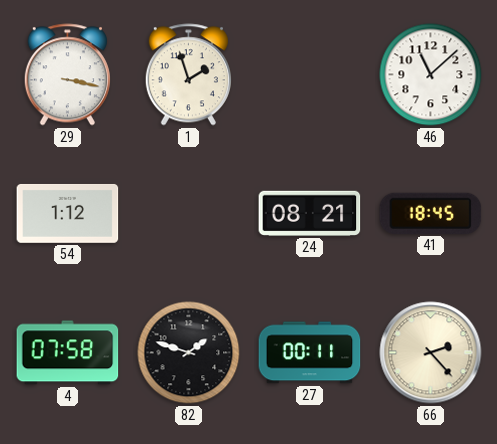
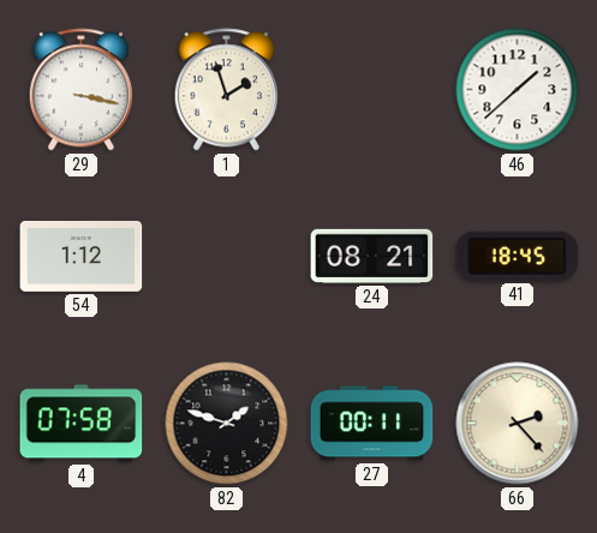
46: 11:08 -> 1:38 (518, 90)
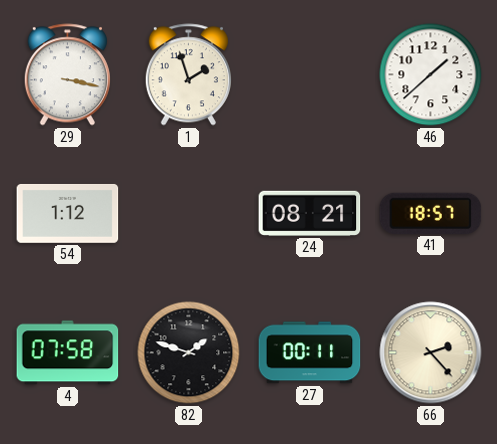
41: 18:45 -> 18:57 (431, 213)
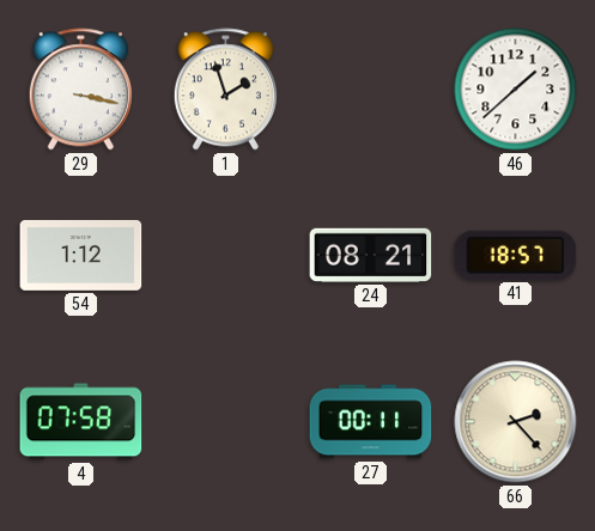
82: 1:48 -> none (189, 353)
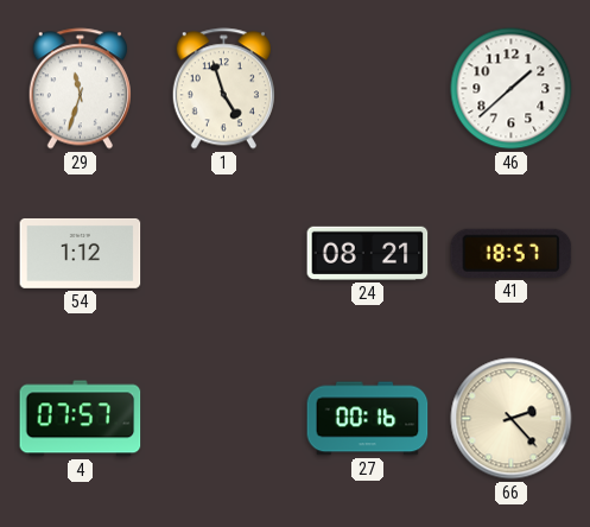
29: 3:17 -> 11:33 (80, 89)
1: 1:57 -> 4:57 (223, 89)
4: 07:58 -> 07:57 (81, 419)
27: 00:11 -> 00:16 (368, 419)
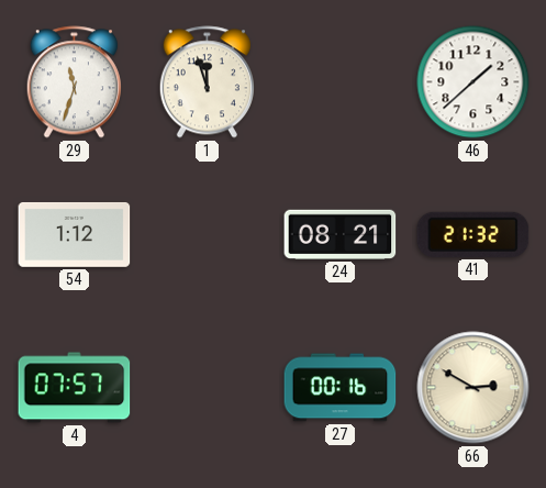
1: 4:57 -> 11:57 (207, 82)
41: 18:57 -> 21:32 (473, 234)
66: 2:23 -> 2:50 (473, 388)
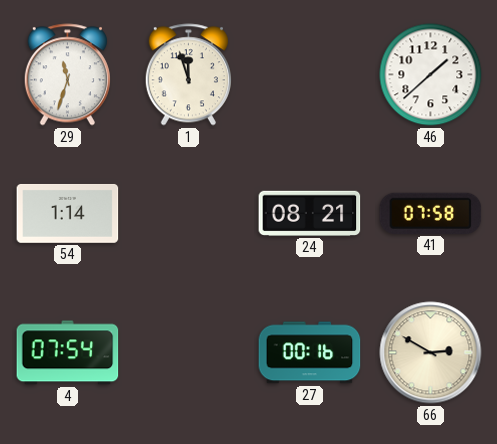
54: 1:12 -> 1:14 (68, 213)
41: 21:32 -> 07:58 (431, 213)
4: 07:57 -> 07:54 (68, 353)
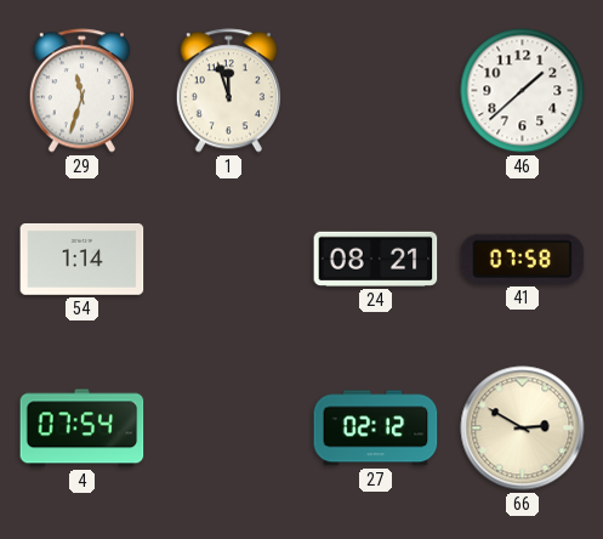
27: 00:16 -> 02:12 (376, 429)
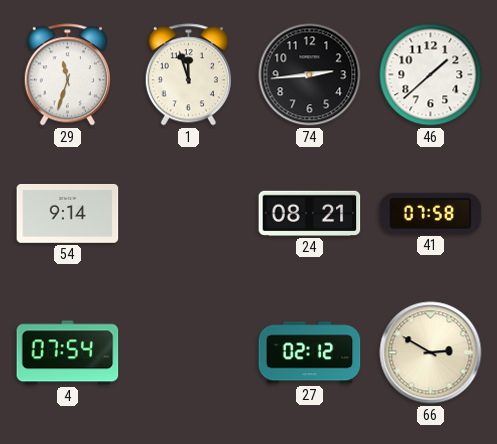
74: none -> 2:44 (310, 75)
54: 1:14 -> 9:14 (68, 213)
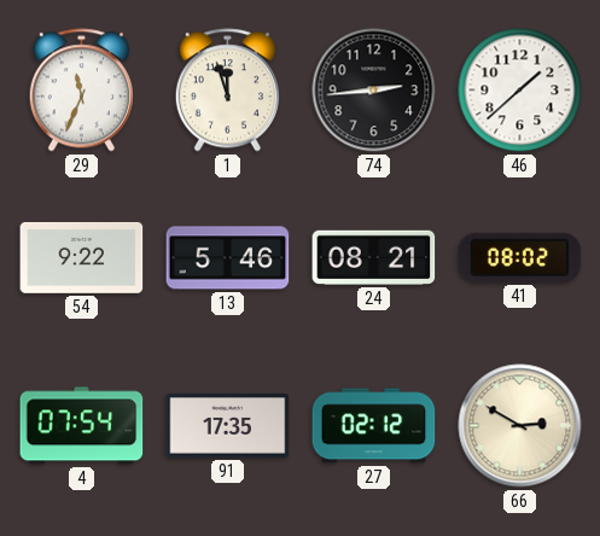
29: 11:33 -> 11:34 (81, 91)
54: 9:14 -> 9:22 (82, 257)
13: none -> 5:46 (228, 258)
41: 07:58 -> 08:02 (520, 257)
91: none -> 17:35 (228, 426)
